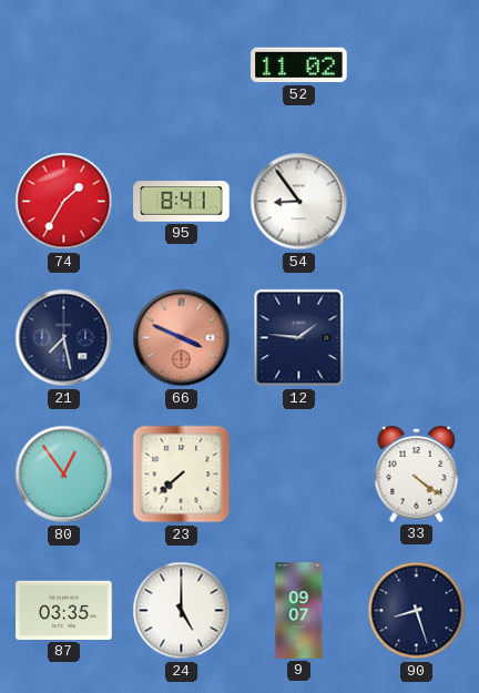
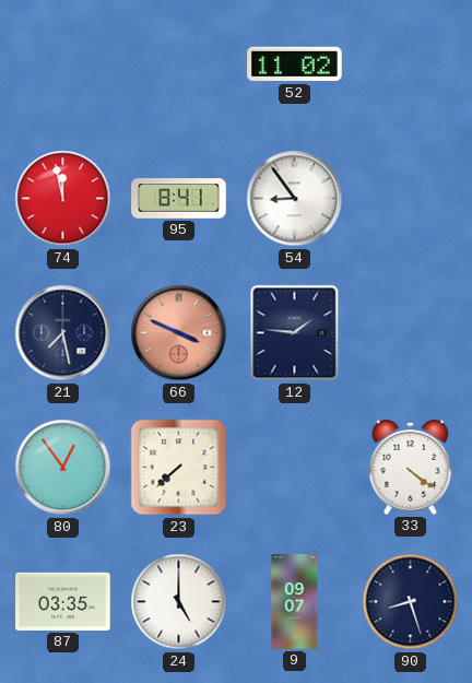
74: 1:35 -> 11:58 (63, 199)
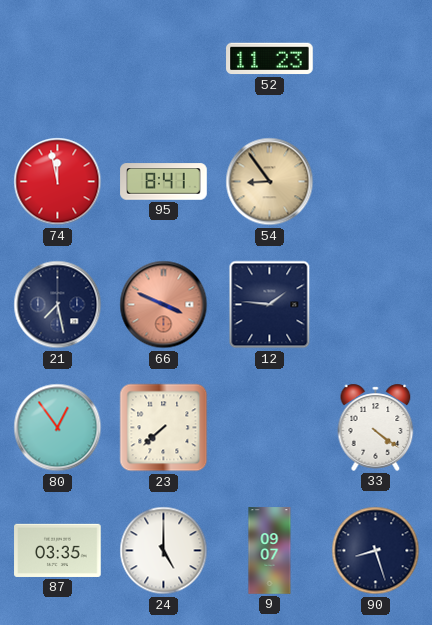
52: 11:02 -> 11:23 (270, 59)
54 dial: white -> champagne (270, 182)
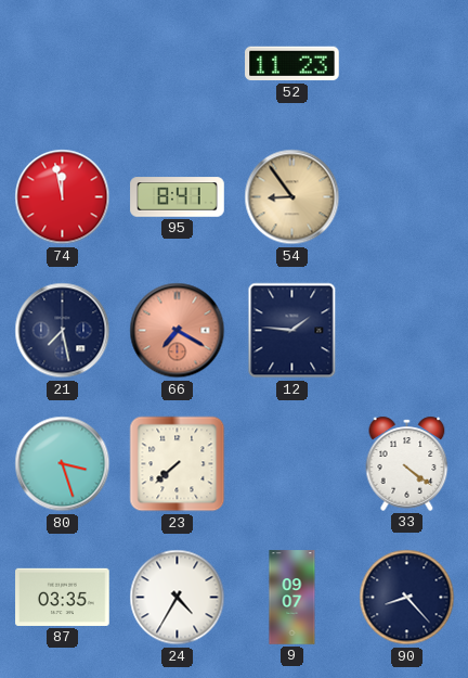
66: 3:49 -> 7:20 (178, 331)
80: 12:54 -> 3:27 (63, 464)
24: 5:00 -> 4:35 (178, 598)
90: 8:27 -> 8:23 (407, 598)
